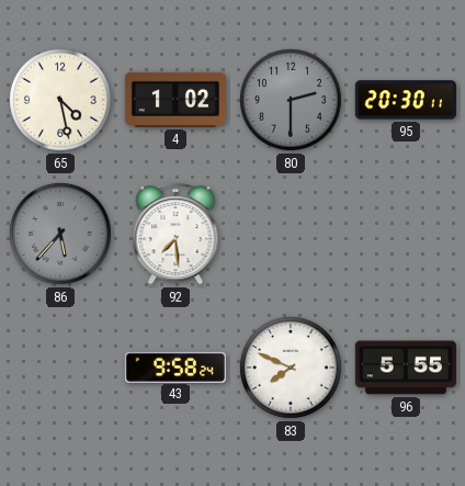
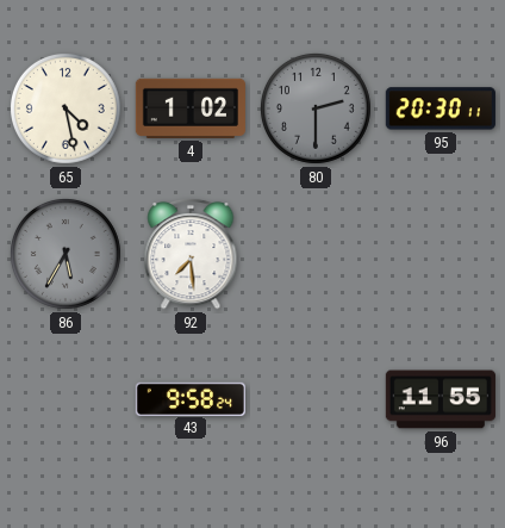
86: 5:37 -> 5:35 (66, 254)
83: 7:49 -> none (291, 368)
96: 5:55 -> 11:55 (441, 399)
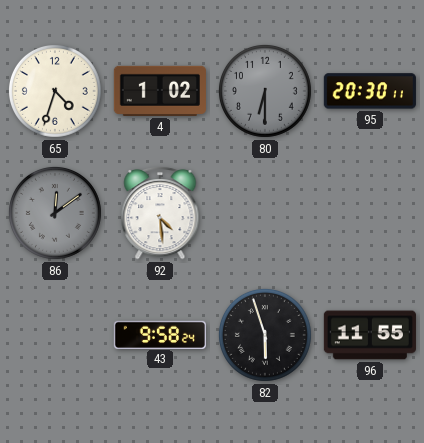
65: 4:28 -> 4:33 (55, 91)
80: 2:30 -> 6:30 (265, 91)
86: 5:35 -> 12:09 (55, 213)
92: 7:29 -> 4:29 (160, 213)
82: none -> 5:57 (265, 335)
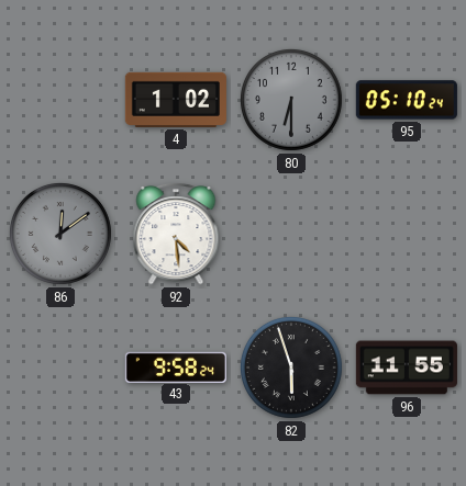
65: 4:33 -> none (55, 91)
95: 20:30 -> 05:10 (407, 100)
